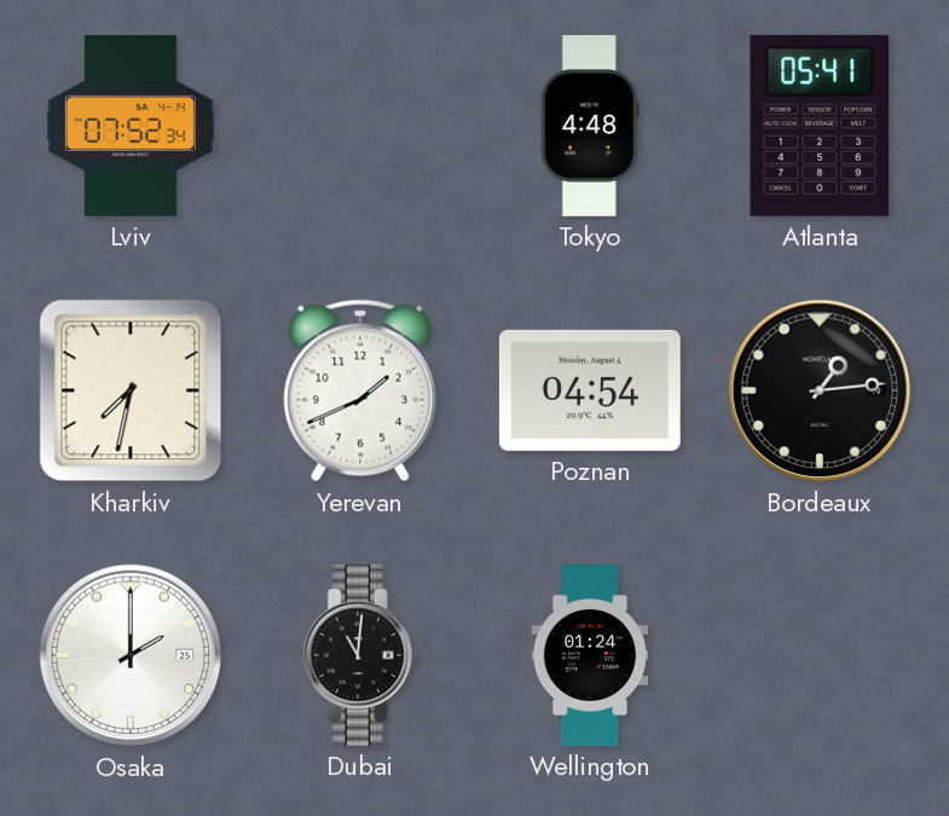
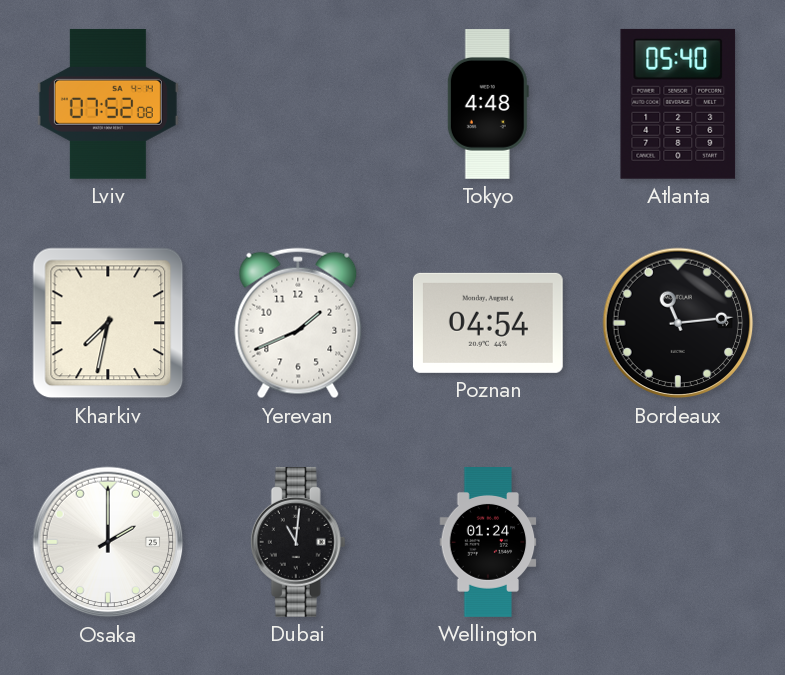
Lviv: 07:52:34 -> 07:52:08 (108, 104)
Atlanta: 05:41 -> 05:40 (678, 104)
Bordeaux: 1:14 -> 11:14 (678, 323)
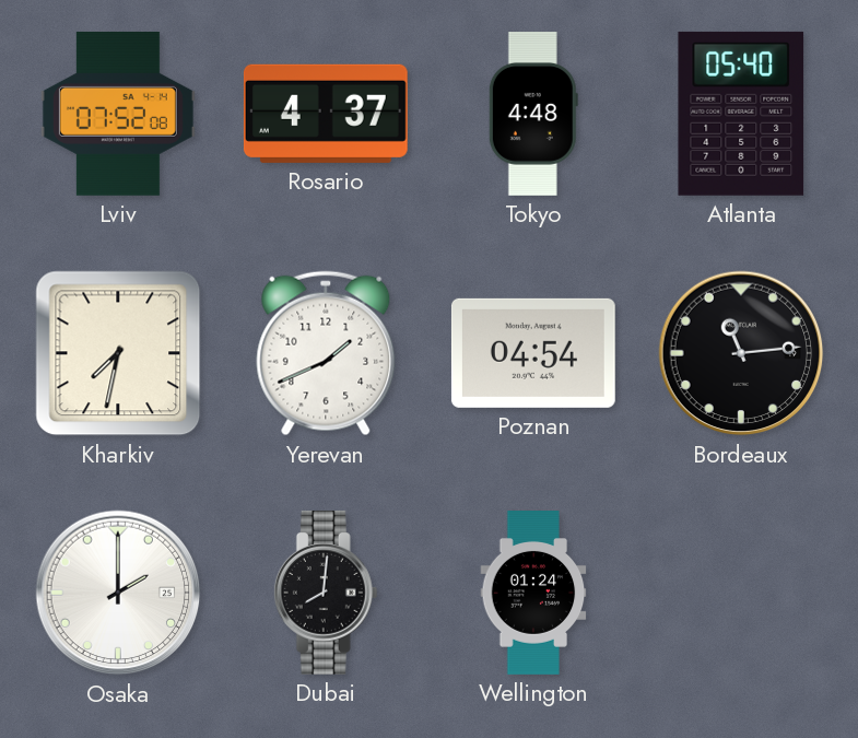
Rosario: none -> 4:37 (326, 114)
Dubai: 11:01 -> 8:01 (326, 593)
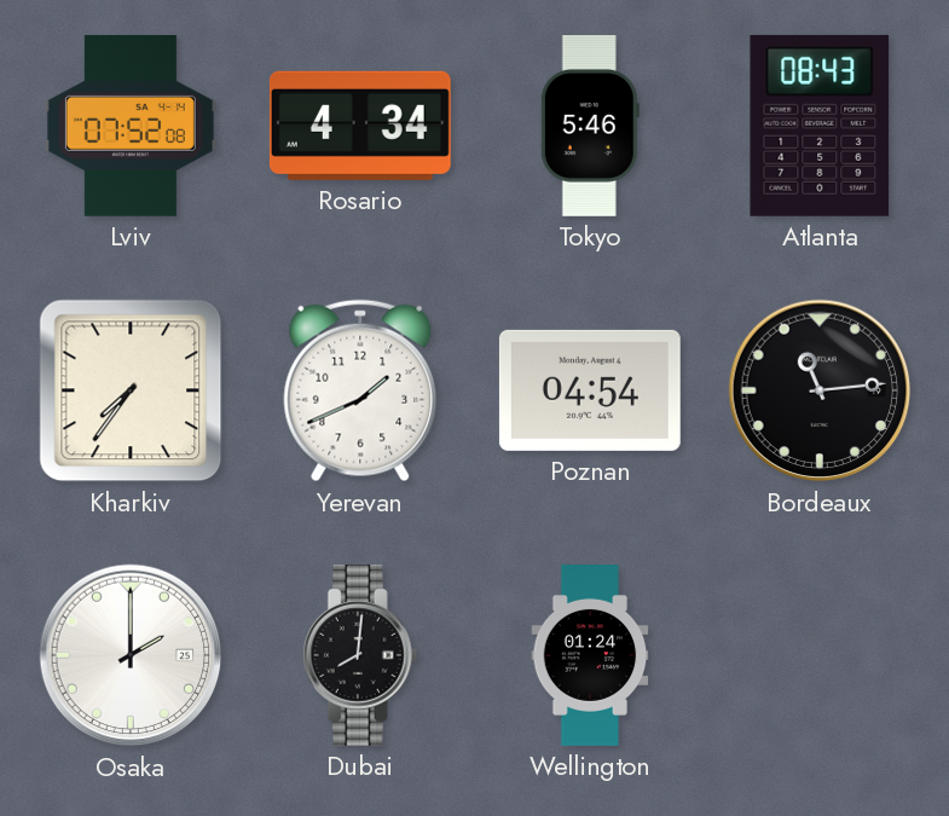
Rosario: 4:37 -> 4:34 (360, 126)
Tokyo: 4:48 -> 5:46 (590, 127)
Atlanta: 05:40 -> 08:43 (820, 126)
Kharkiv: 7:32 -> 7:36 (131, 390)
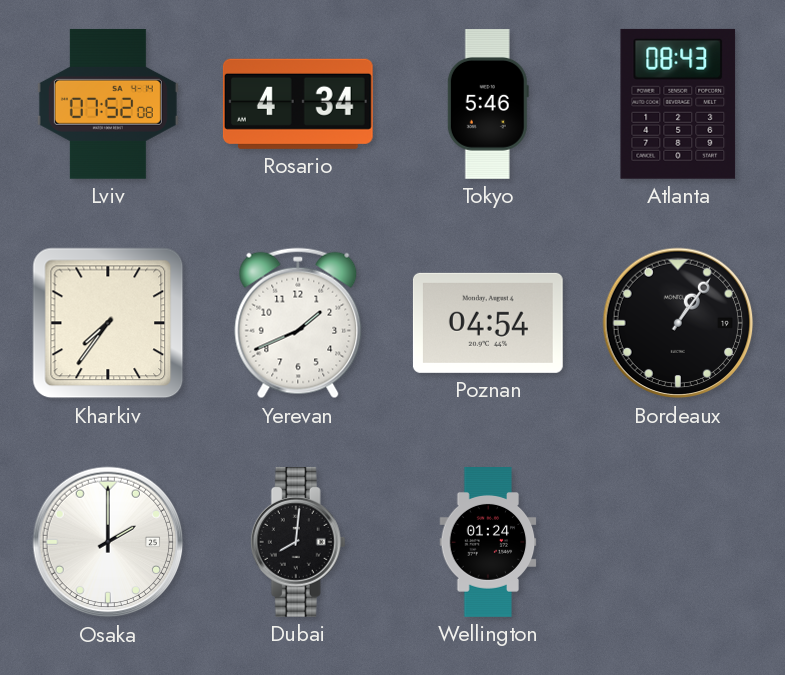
Bordeaux: 11:14 -> 1:06 (678, 323)
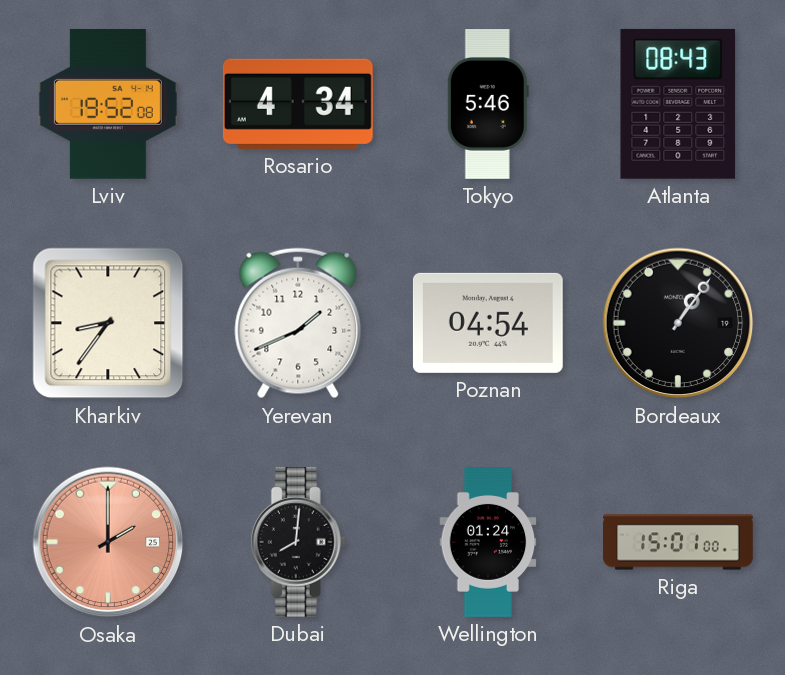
Lviv: 07:52 -> 19:52 (108, 104)
Kharkiv: 7:36 -> 8:36 (108, 323)
Osaka dial: white -> salmon (108, 542)
Riga: none -> 15:01 (678, 542)
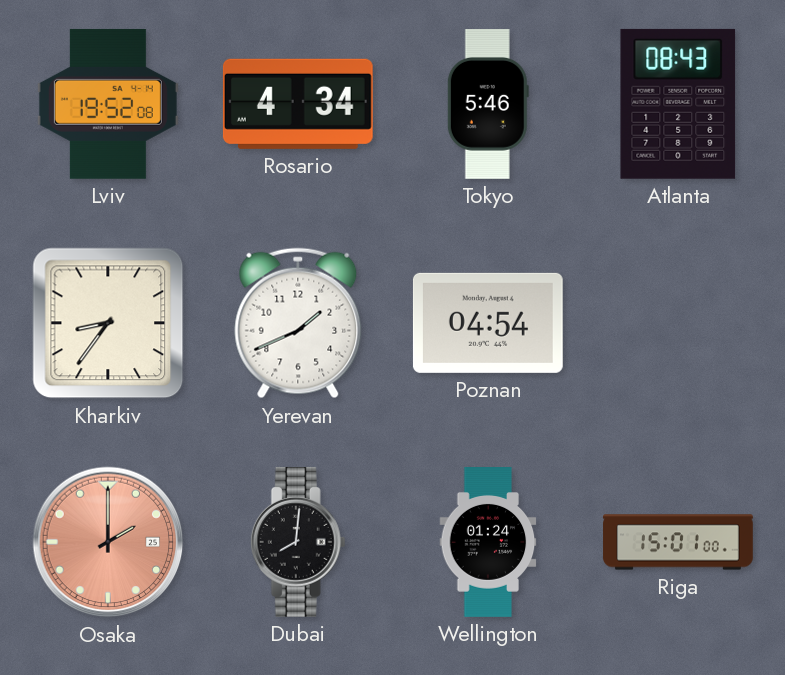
Bordeaux: 1:06 -> none (678, 323)
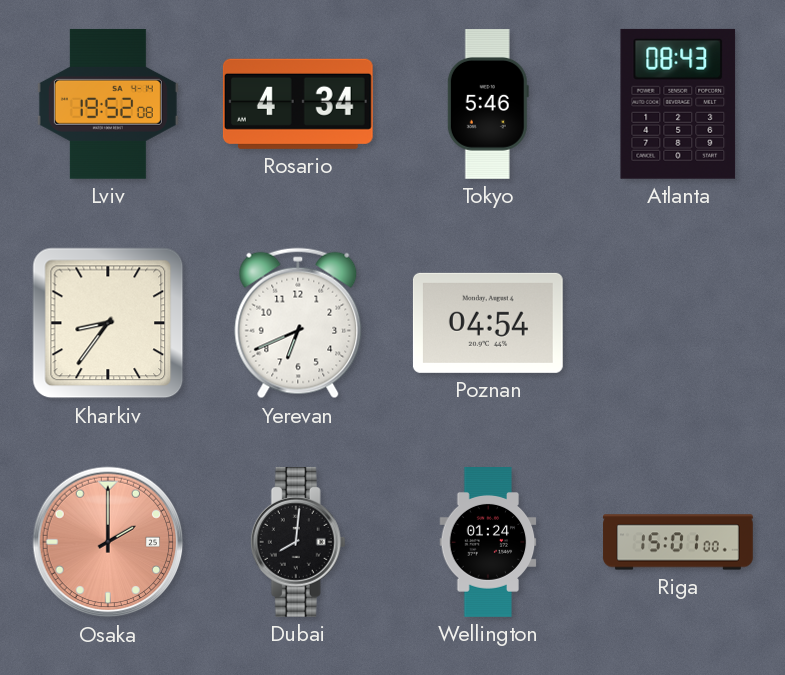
Yerevan: 1:41 -> 6:41 (298, 323)
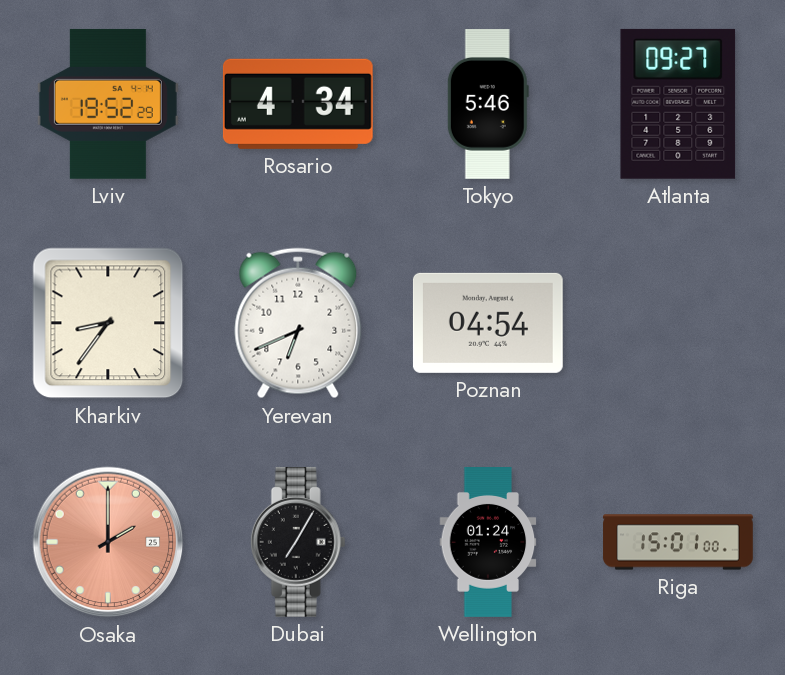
Lviv: 19:52:08 -> 19:52:29 (108, 104)
Atlanta: 08:43 -> 09:27 (678, 104)
Dubai: 8:01 -> 7:05 (298, 542)
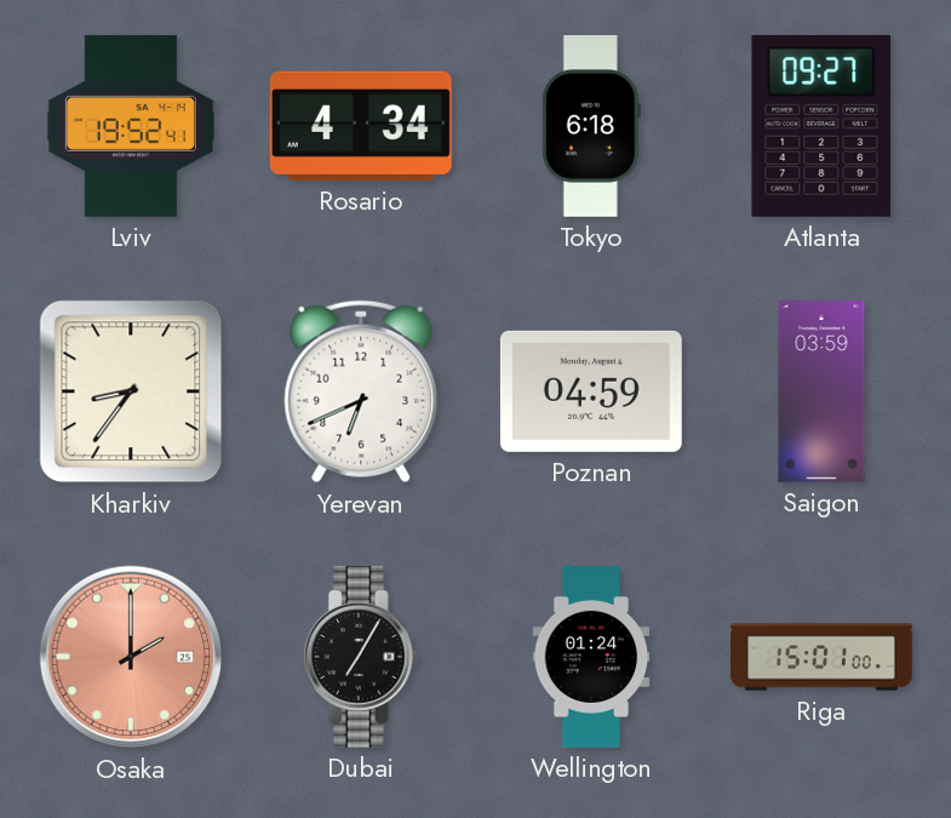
Lviv: 19:52:29 -> 19:52:41 (131, 126)
Tokyo: 5:46 -> 6:18 (591, 127)
Poznan: 04:54 -> 04:59 (591, 391)
Saigon: none -> 03:59 (821, 393)
